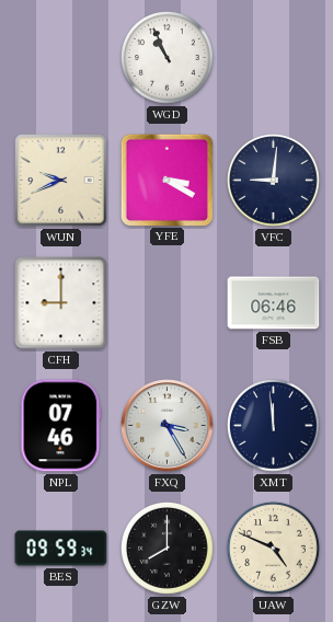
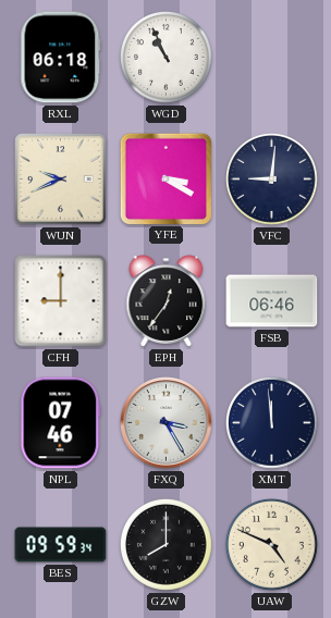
RXL: none -> 06:18 (61, 58)
EPH: none -> 12:36 (167, 301)
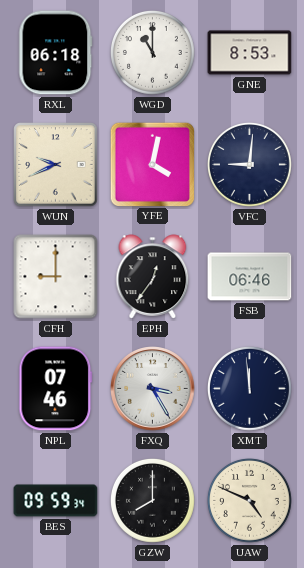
WGD: 10:56 -> 11:00 (153, 53)
GNE: none -> 8:53 (250, 53)
YFE: 3:20 -> 4:02 (152, 164)
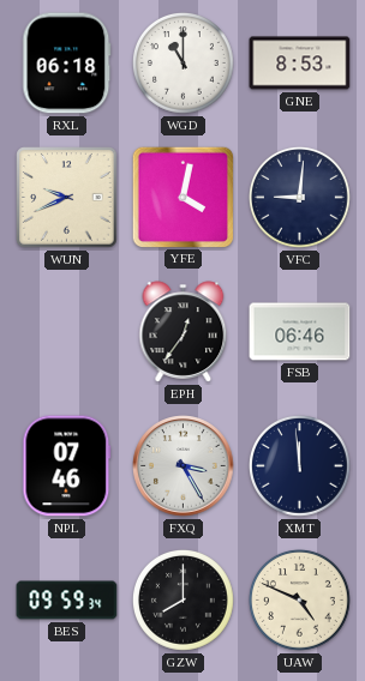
CFH: 9:00 -> none (56, 277)
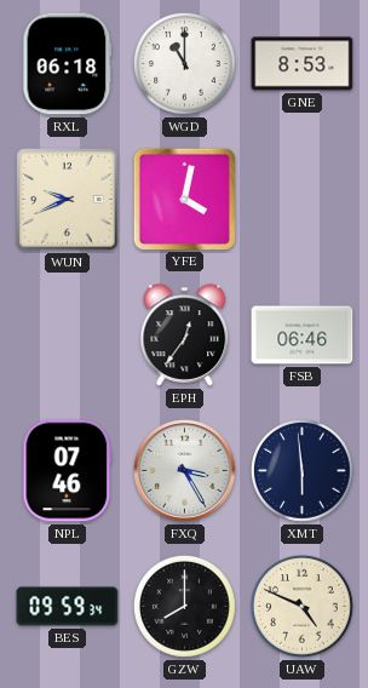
VFC: 9:01 -> none (300, 198)
XMT: 11:59 -> 5:59 (303, 471)
